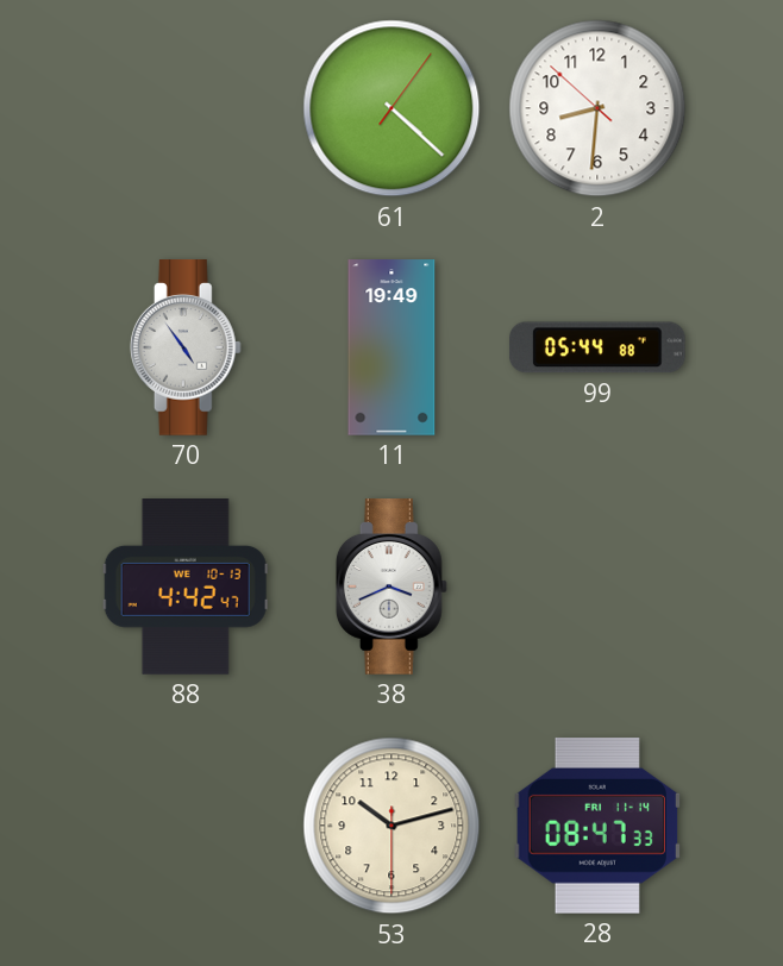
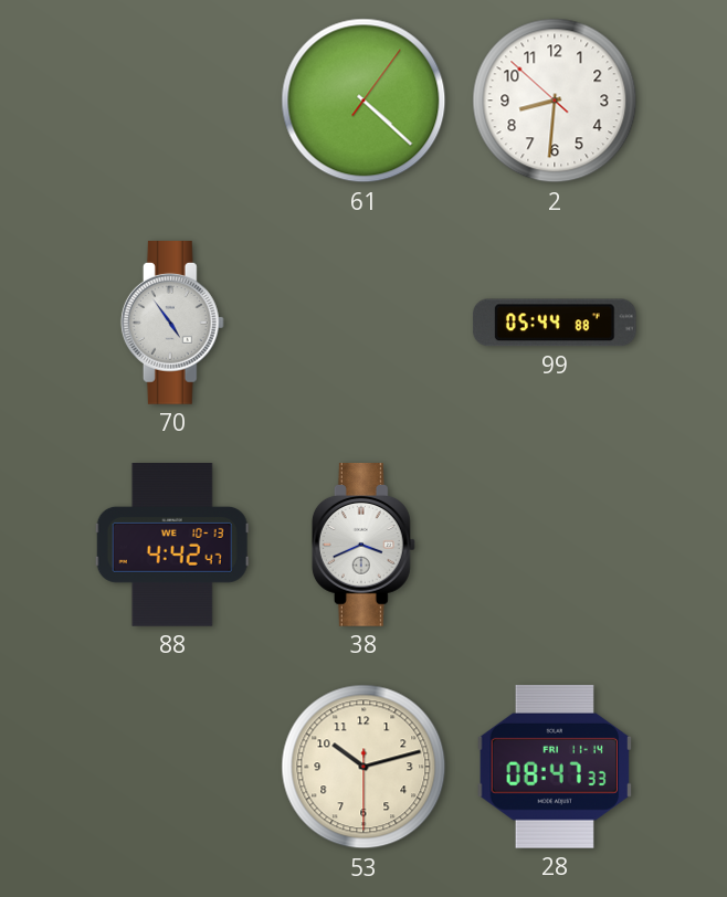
11: 19:49 -> none (391, 347)
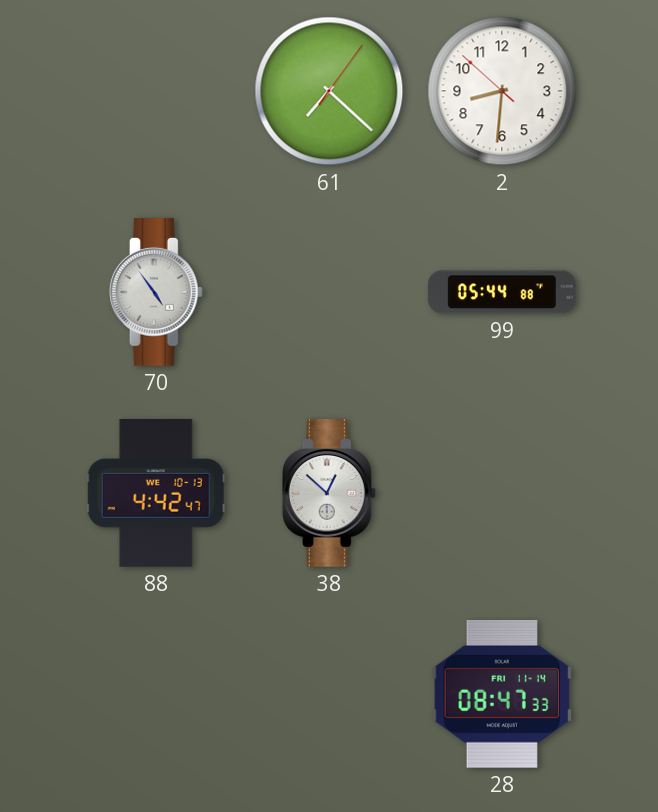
61: 4:22 -> 7:22 (329, 91)
38: 3:41 -> 12:52 (329, 494)
53: 10:12 -> none (363, 767)
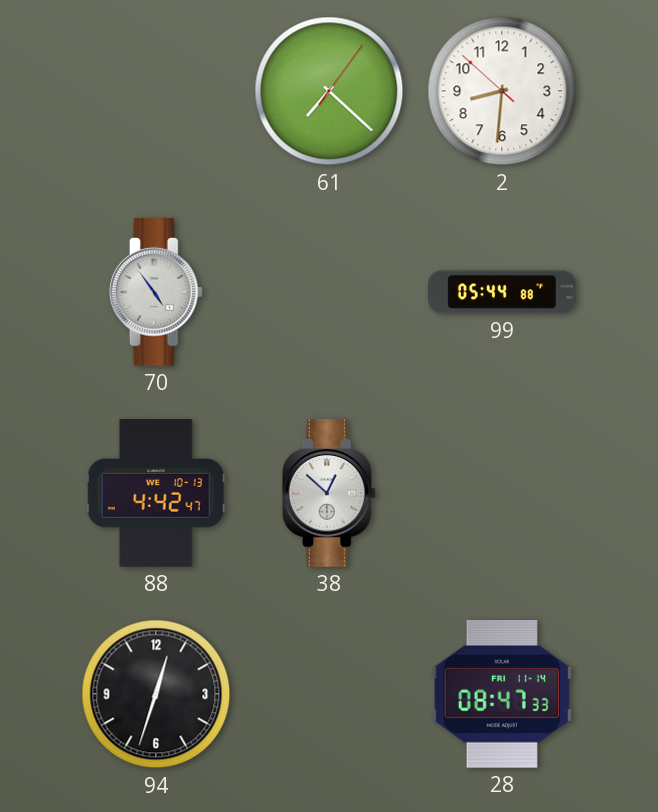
94: none -> 12:33 (156, 694)
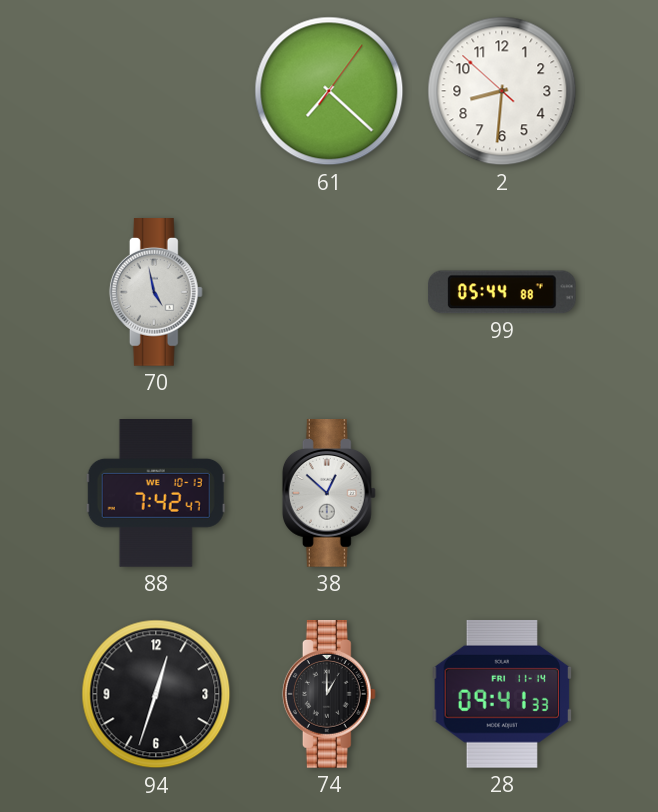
70: 4:54 -> 4:58 (156, 293)
88: 4:42 -> 7:42 (156, 494)
74: none -> 1:00 (329, 695)
28: 08:47 -> 09:41 (501, 694)
